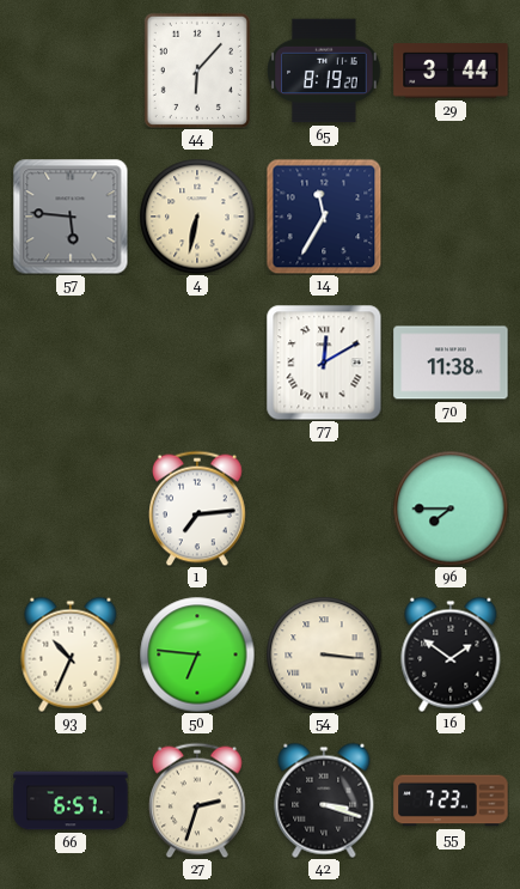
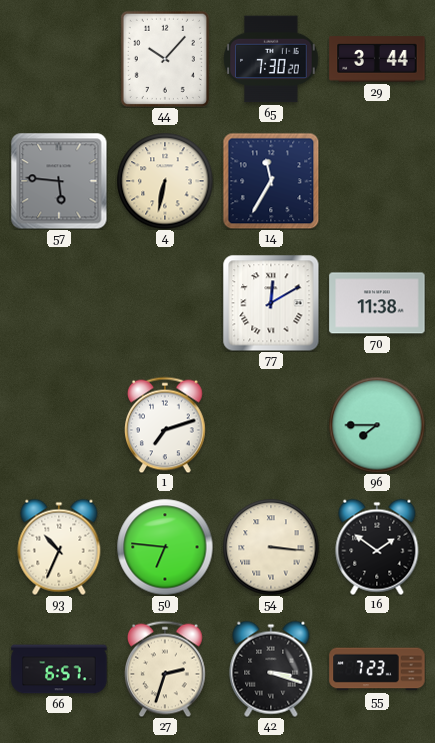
44: 6:07 -> 10:07 (165, 59)
65: 8:19 -> 7:30 (271, 59)
1: 7:14 -> 7:12 (166, 425)
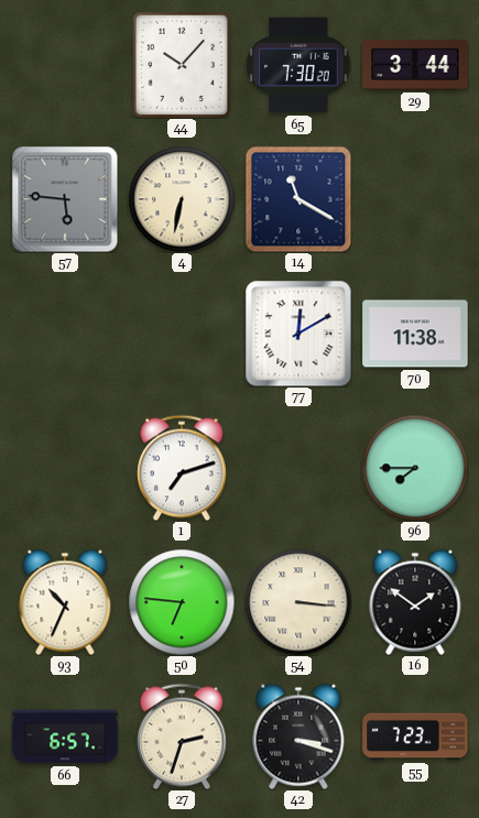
14: 11:35 -> 11:20 (298, 199)
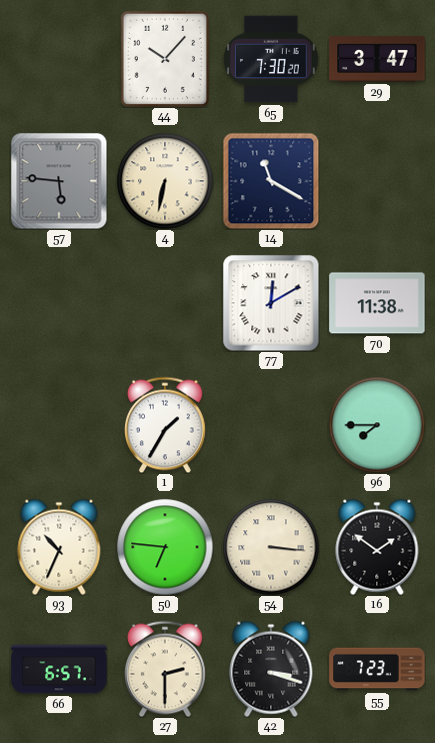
29: 3:44 -> 3:47 (377, 59)
1: 7:12 -> 1:35 (166, 425)
27: 2:33 -> 2:30 (166, 669)
